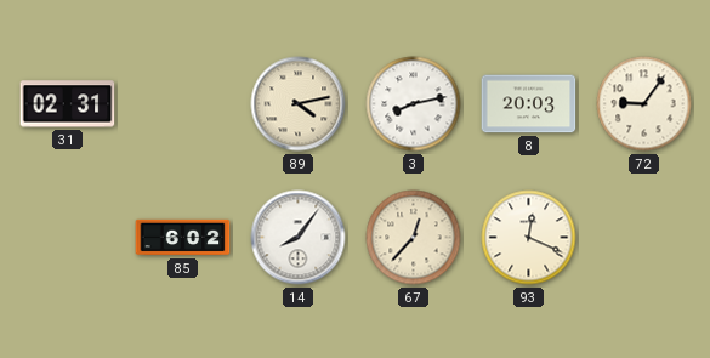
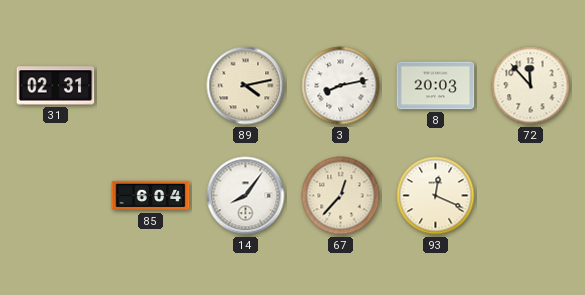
72: 9:06 -> 11:53 (531, 86)
85: 6:02 -> 6:04 (151, 196)
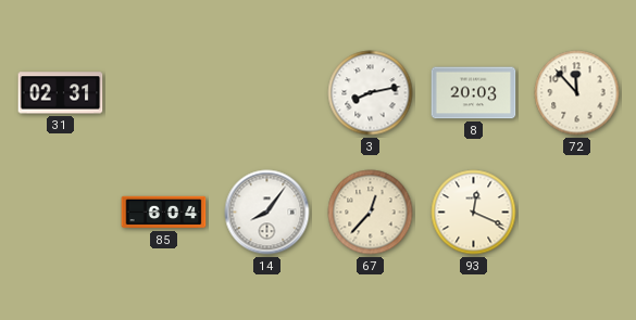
89: 4:13 -> none (246, 86)
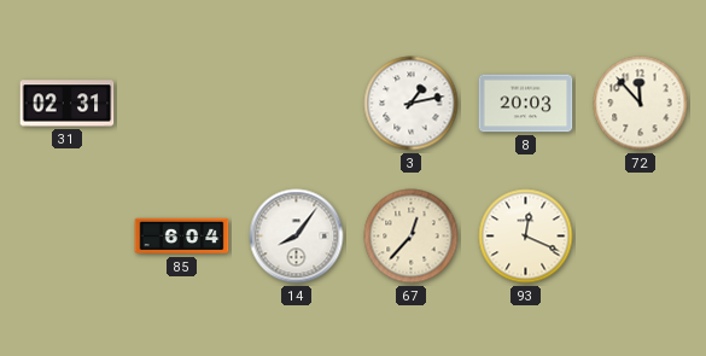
3: 8:13 -> 1:13 (412, 104)
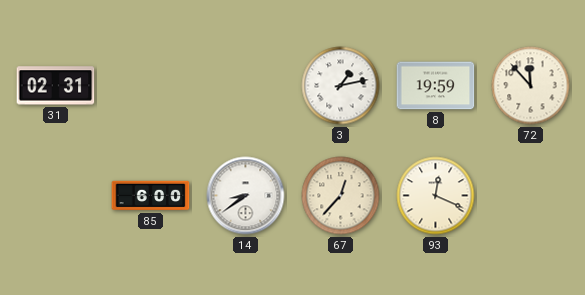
8: 20:03 -> 19:59 (436, 86)
85: 6:04 -> 6:00 (151, 196)
14: 8:06 -> 8:39 (246, 196)
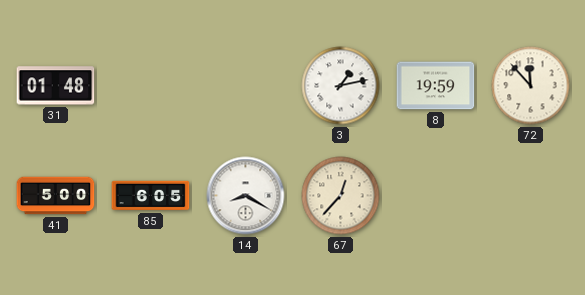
31: 02:31 -> 01:48 (56, 86)
41: none -> 5:00 (56, 196)
85: 6:00 -> 6:05 (151, 196)
14: 8:39 -> 8:20 (246, 196)
93: 12:19 -> none (436, 196)
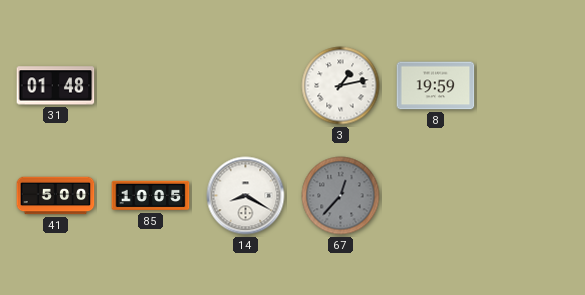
72: 11:53 -> none (531, 86)
85: 6:05 -> 10:05 (151, 196)
67 dial: cream -> grey (341, 196)
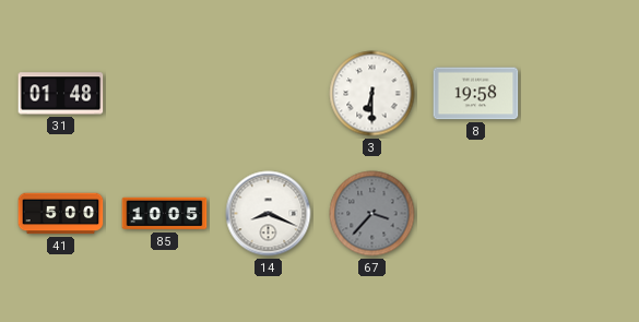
3: 1:13 -> 6:30 (372, 94)
8: 19:59 -> 19:58 (476, 94)
14: 8:20 -> 8:19 (269, 214)
67: 12:37 -> 3:37 (372, 214)
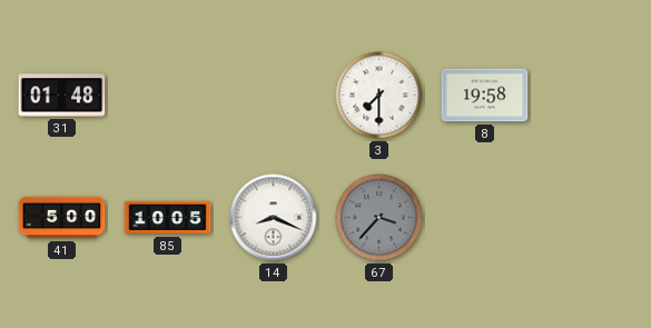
3: 6:30 -> 7:30 (379, 96)
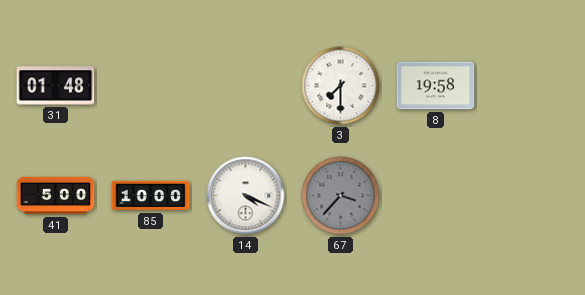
85: 10:05 -> 10:00 (151, 196)
14: 8:19 -> 4:19 (246, 196)
